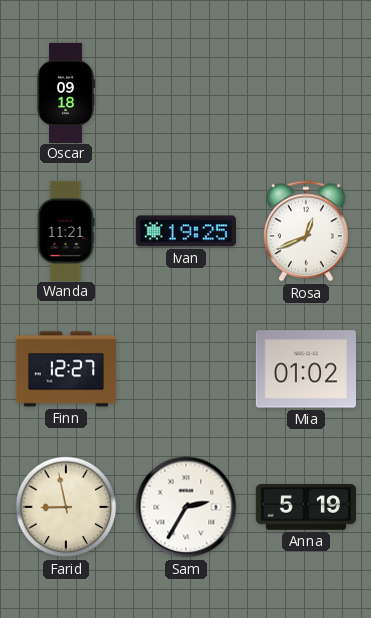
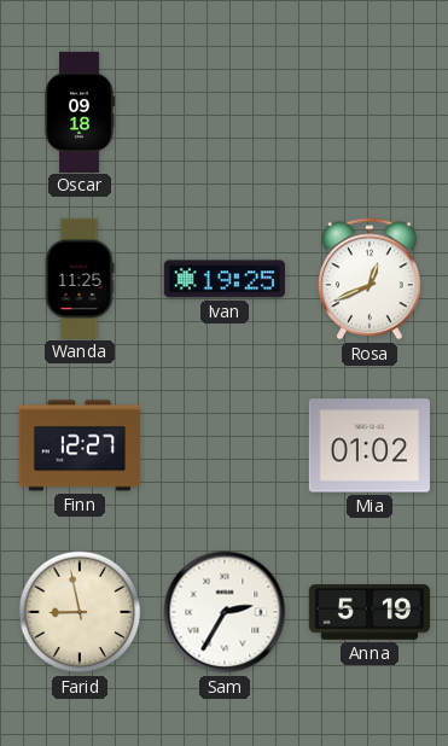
Wanda: 11:21 -> 11:25 (80, 278)
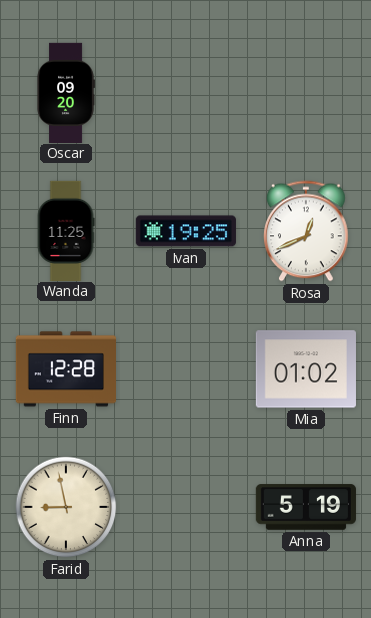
Oscar: 09:18 -> 09:20 (66, 92)
Finn: 12:27 -> 12:28 (65, 369)
Sam: 2:35 -> none (225, 612)
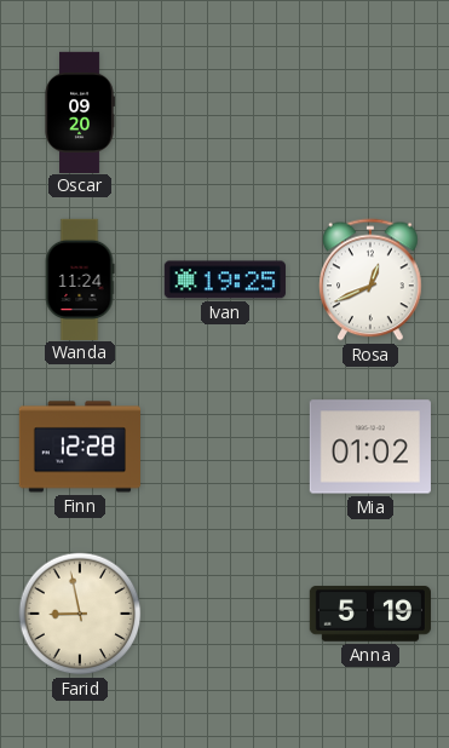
Wanda: 11:25 -> 11:24 (80, 278)
